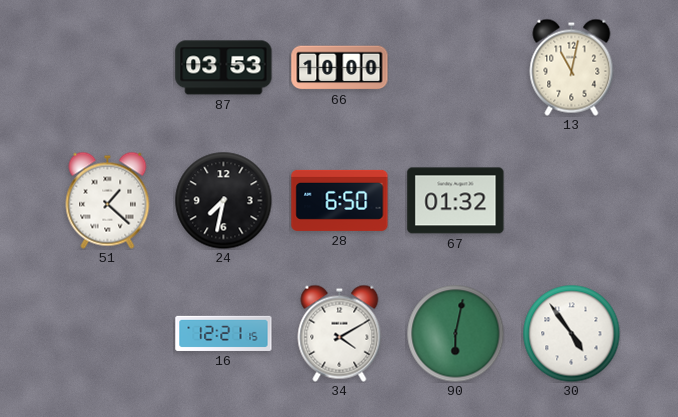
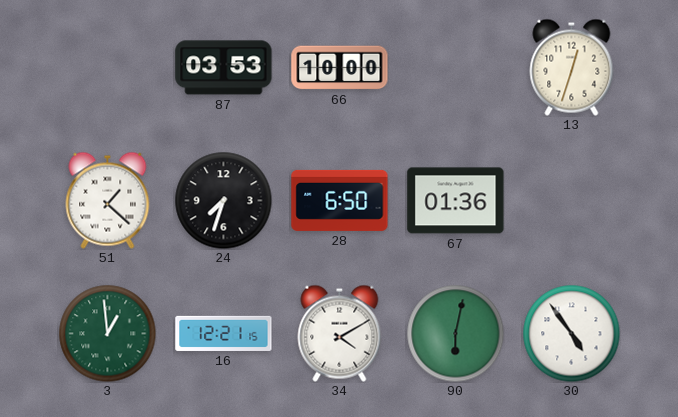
13: 11:02 -> 12:33 (572, 67)
24: 7:32 -> 7:33 (223, 200)
67: 01:32 -> 01:36 (456, 201)
3: none -> 12:59 (107, 333)
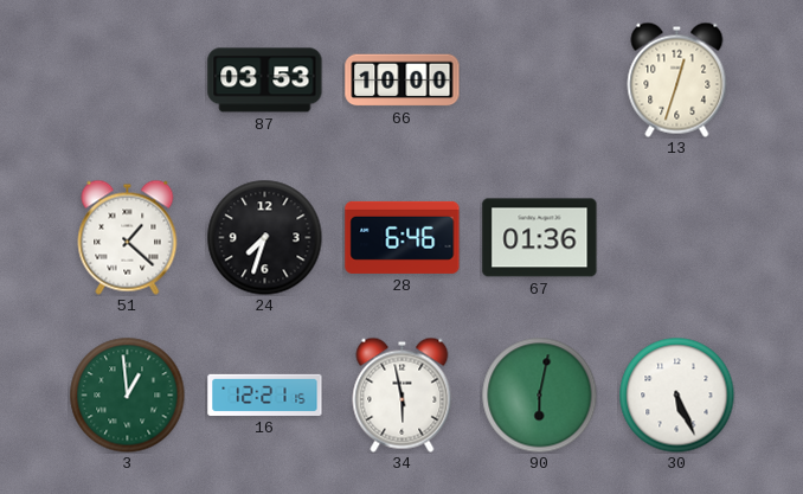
28: 6:50 -> 6:46 (403, 237)
34: 4:10 -> 5:58 (403, 394)
30: 4:54 -> 5:26 (676, 394)
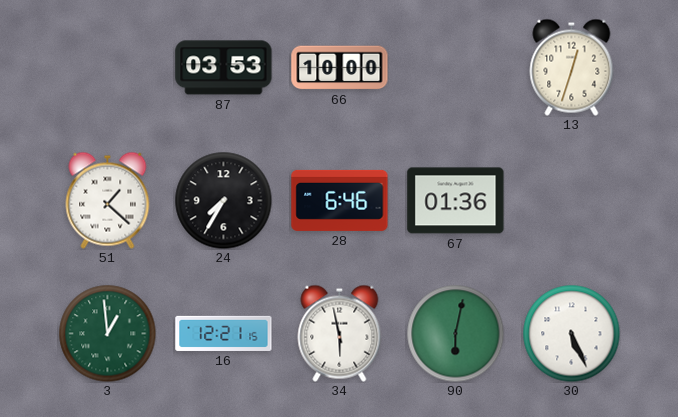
24: 7:33 -> 7:35 (223, 200)
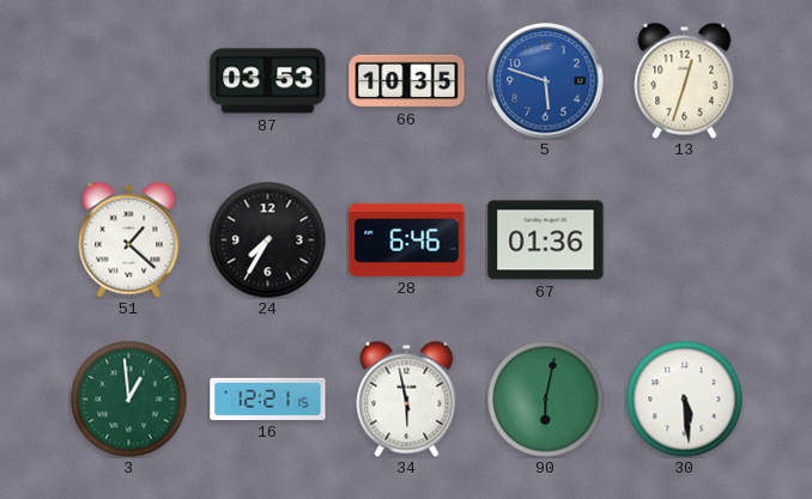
66: 10:00 -> 10:35 (407, 81)
5: none -> 5:48 (546, 81)
30: 5:26 -> 5:29 (684, 398)
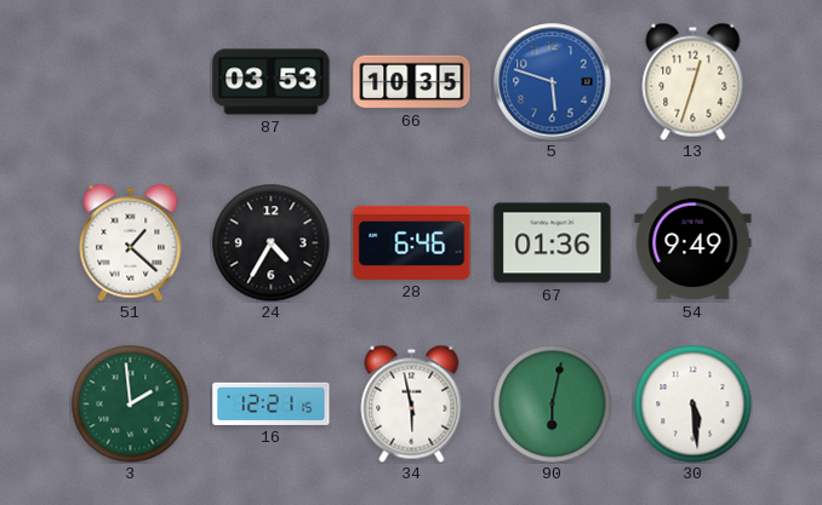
24: 7:35 -> 4:35 (270, 242)
54: none -> 9:49 (693, 243)
3: 12:59 -> 1:59 (130, 403)
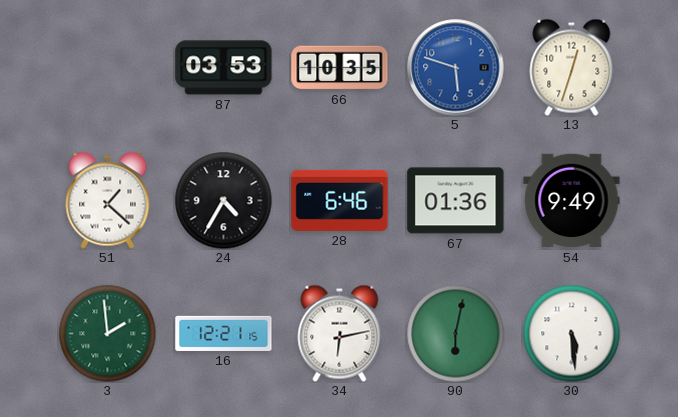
34: 5:58 -> 6:13 (340, 333)
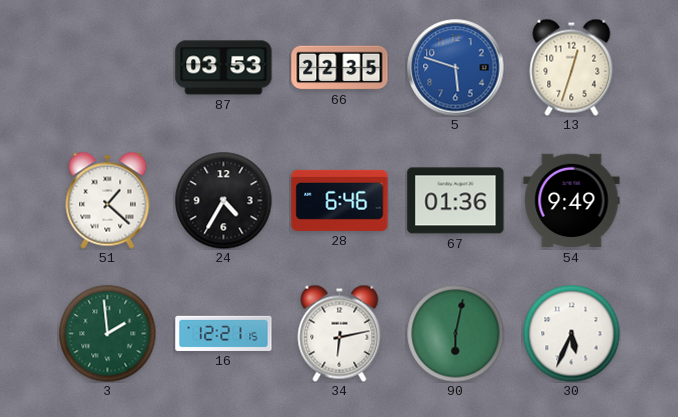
66: 10:35 -> 22:35 (340, 68)
30: 5:29 -> 5:34 (571, 333)
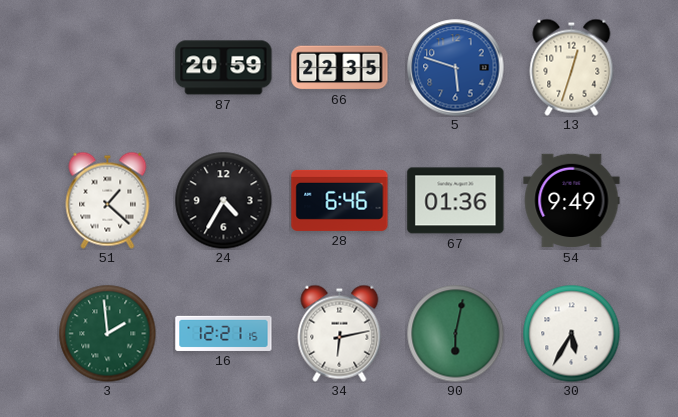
87: 03:53 -> 20:59 (224, 68)
30: 5:34 -> 5:35 (571, 333)
